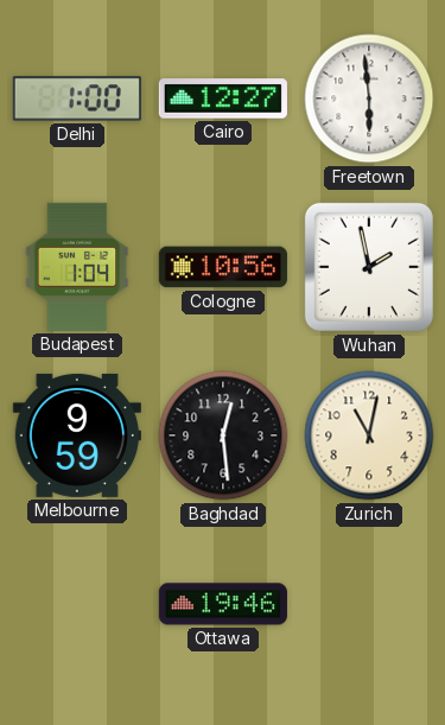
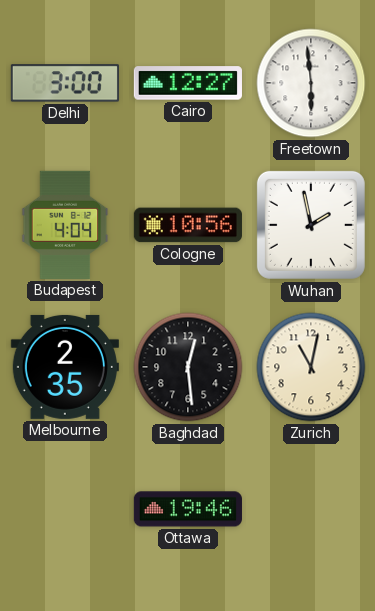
Delhi: 1:00 -> 3:00 (65, 83)
Budapest: 1:04 -> 4:04 (65, 225)
Melbourne: 9:59 -> 2:35 (65, 367)
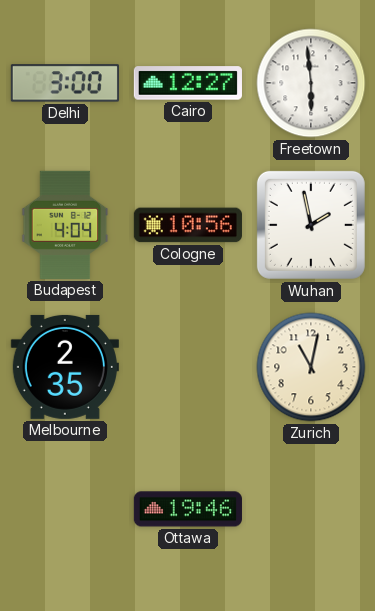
Baghdad: 12:29 -> none (188, 367)
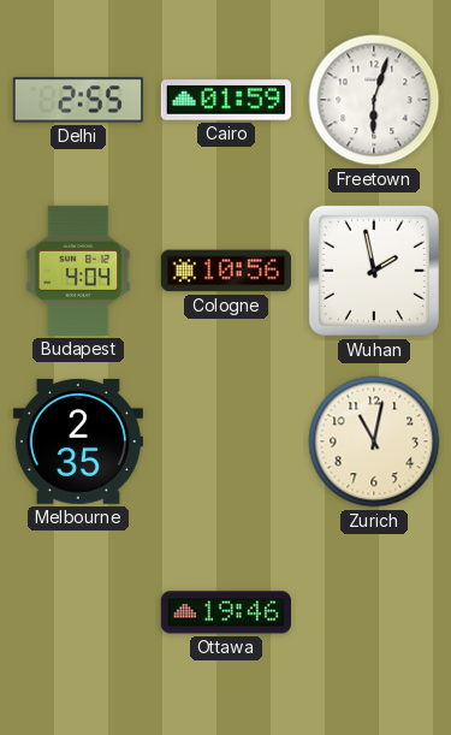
Delhi: 3:00 -> 2:55 (78, 100)
Cairo: 12:27 -> 01:59 (226, 100)
Freetown: 5:59 -> 6:03 (374, 100)
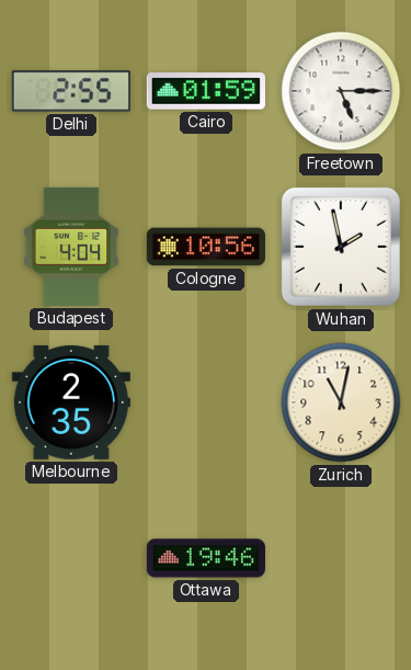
Freetown: 6:03 -> 5:15 (341, 91)
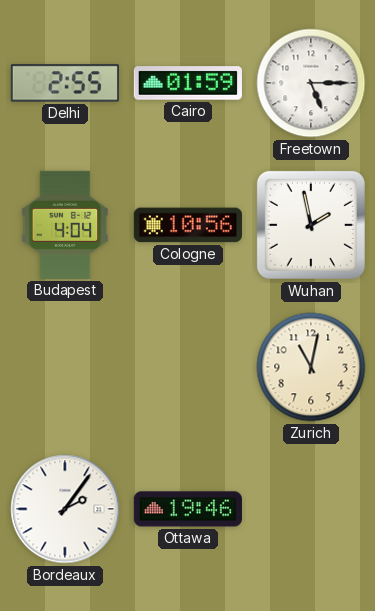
Melbourne: 2:35 -> none (71, 402)
Bordeaux: none -> 2:06 (65, 509)
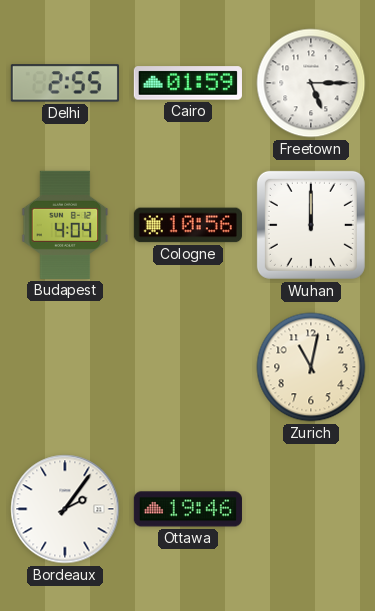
Wuhan: 1:58 -> 12:00 (311, 225)
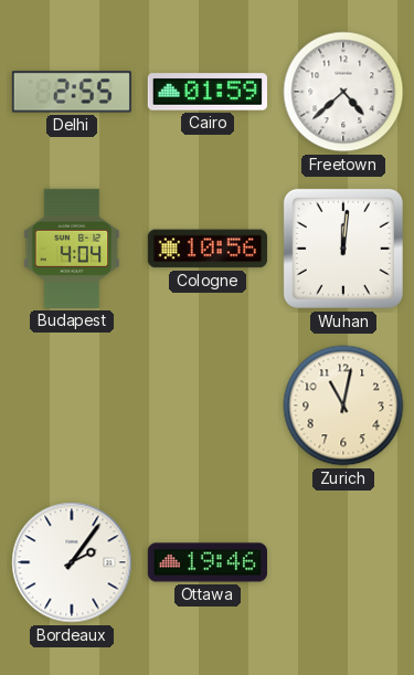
Freetown: 5:15 -> 4:38 (343, 92)
Wuhan: 12:00 -> 12:01 (343, 249)
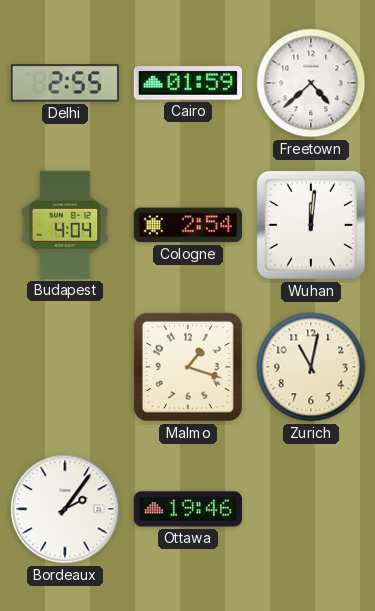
Cologne: 10:56 -> 2:54 (188, 225)
Malmo: none -> 1:18 (188, 367)
